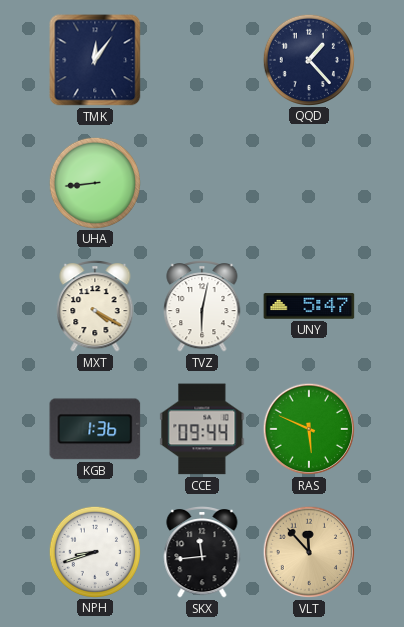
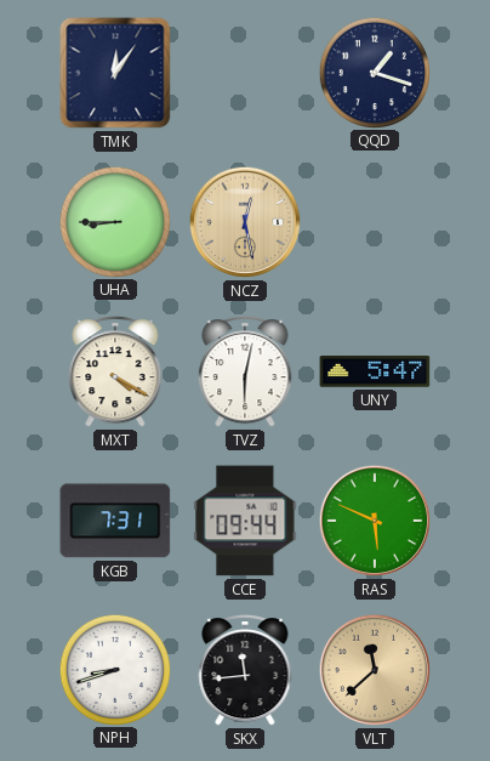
QQD: 1:23 -> 1:18 (374, 72)
UHA: 8:44 -> 8:45 (114, 221)
NCZ: none -> 12:28 (245, 222)
KGB: 1:36 -> 7:31 (115, 521)
VLT: 11:53 -> 11:38 (375, 670)
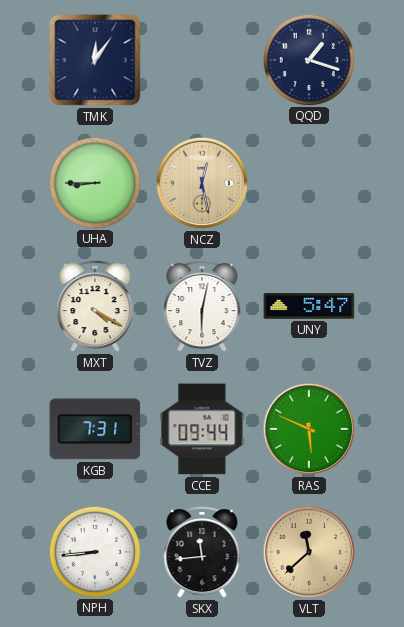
NPH: 8:42 -> 8:44 (94, 551)
